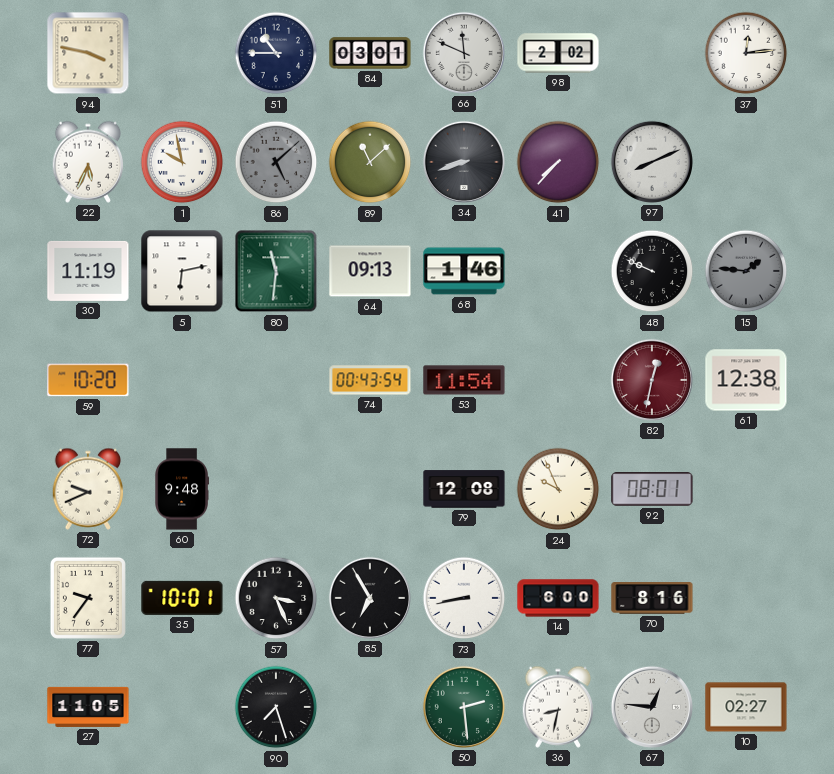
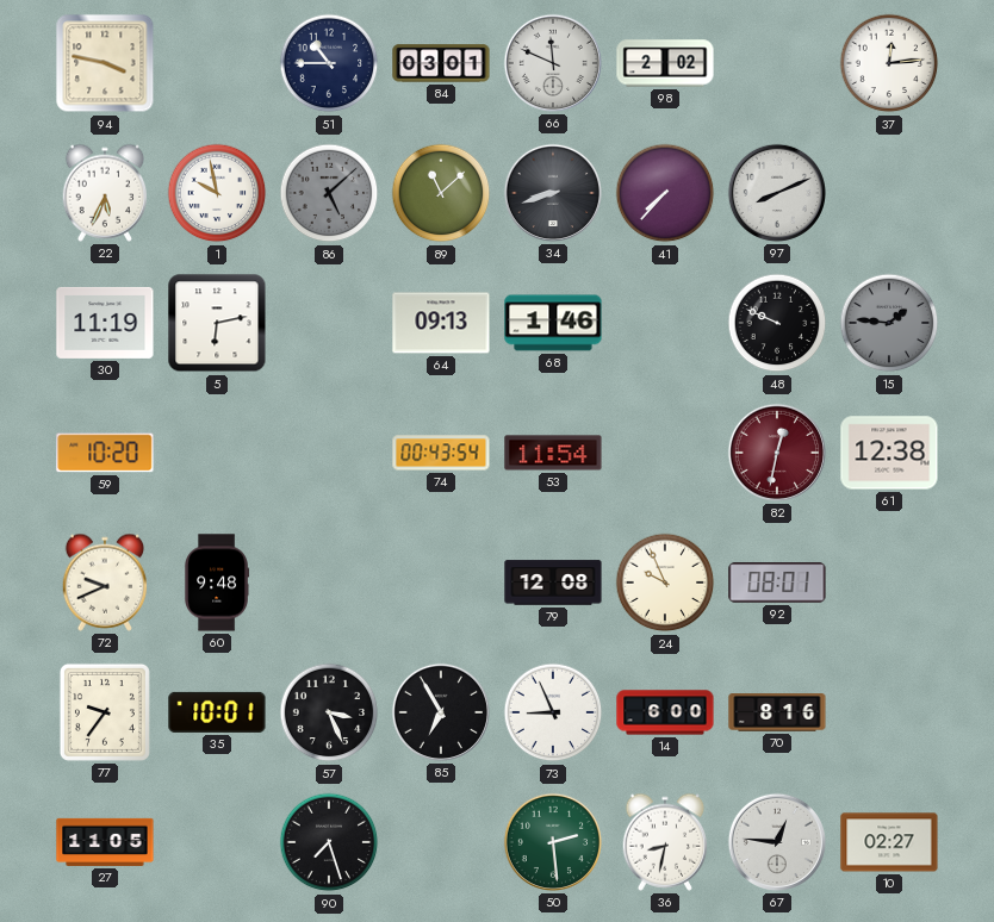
80: 11:31 -> none (276, 271)
73: 8:43 -> 8:56 (553, 712)
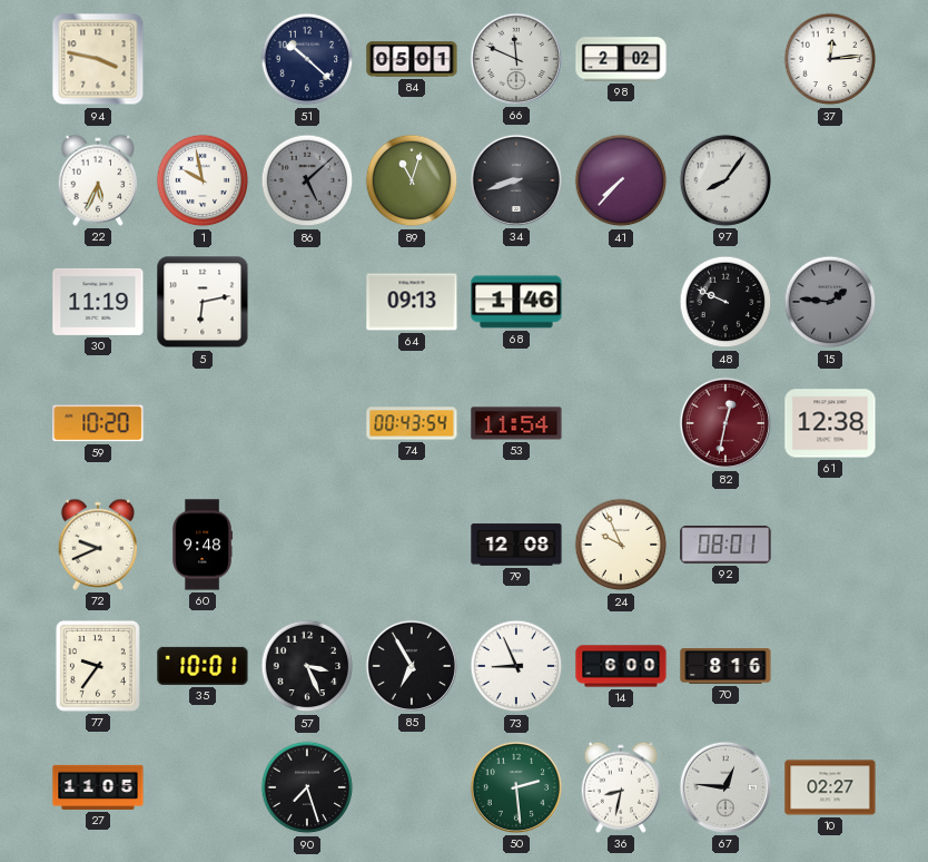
51: 10:45 -> 10:22 (307, 59)
84: 03:01 -> 05:01 (412, 59)
89: 11:08 -> 11:03 (412, 180)
97: 8:11 -> 8:06 (725, 180)
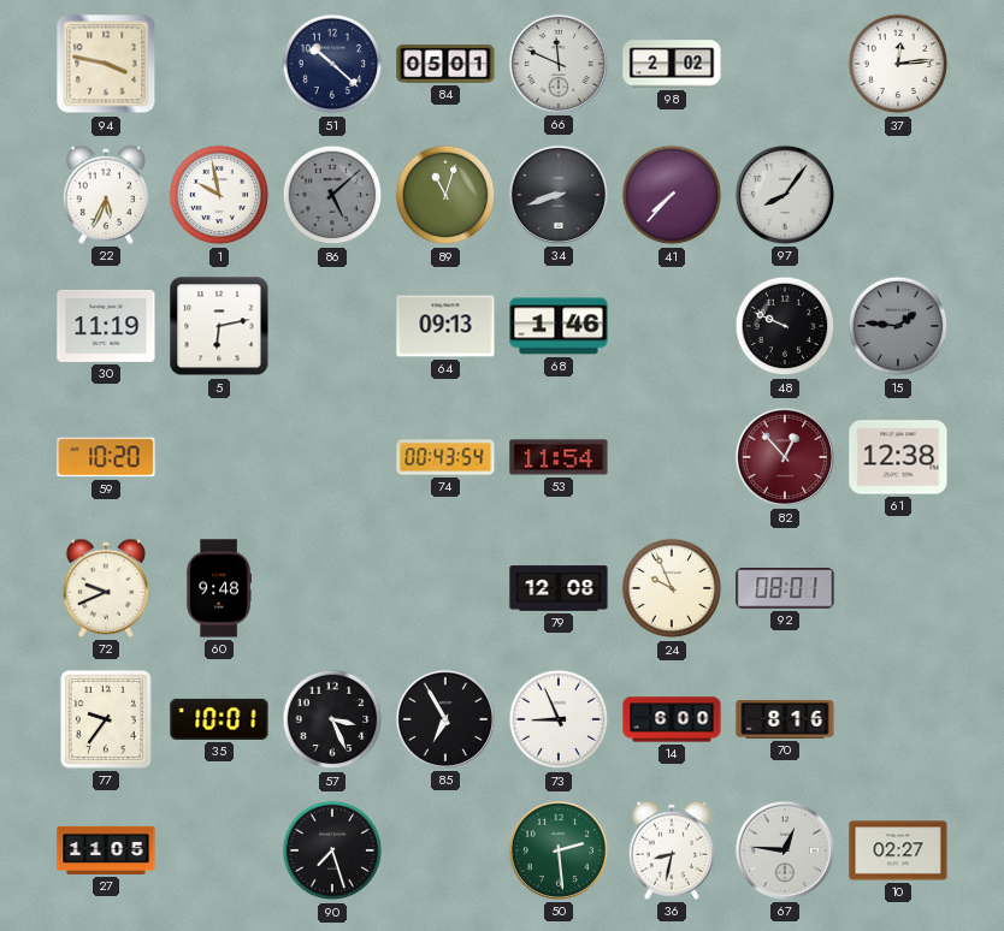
82: 12:32 -> 12:53 (785, 457)
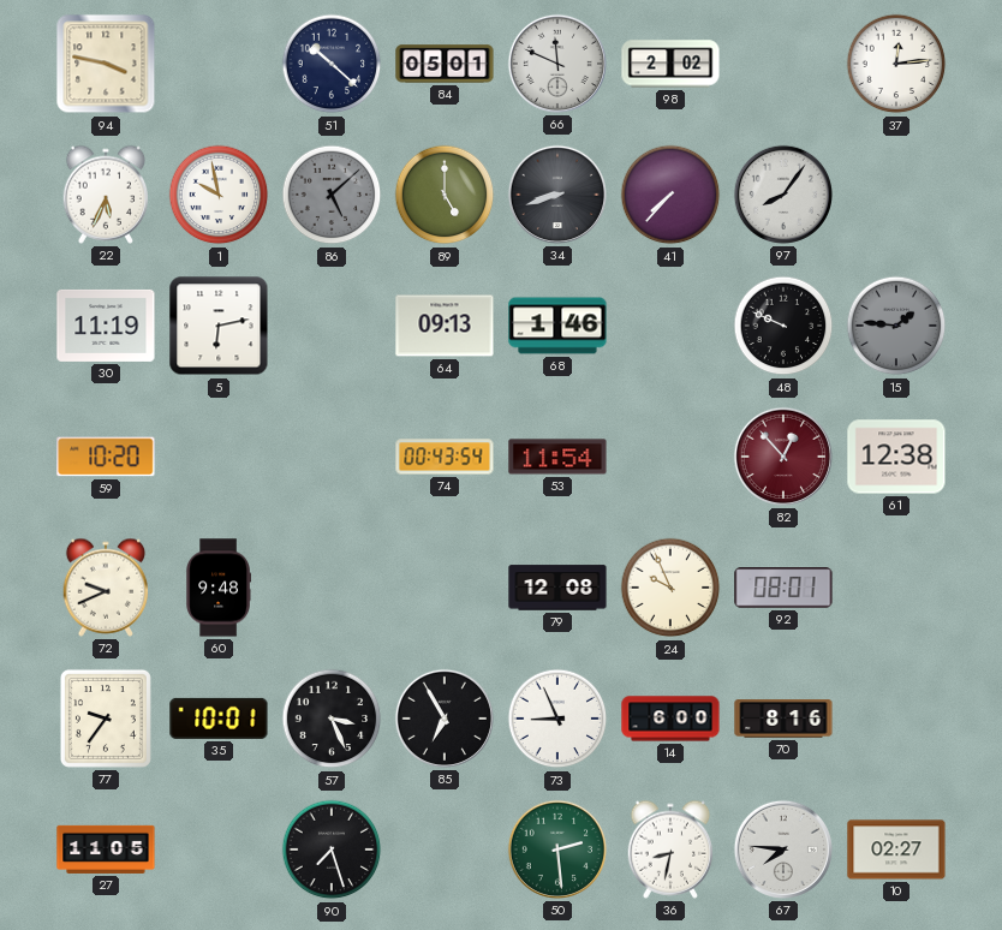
89: 11:03 -> 5:00 (445, 195)
67: 12:46 -> 7:46 (783, 849)
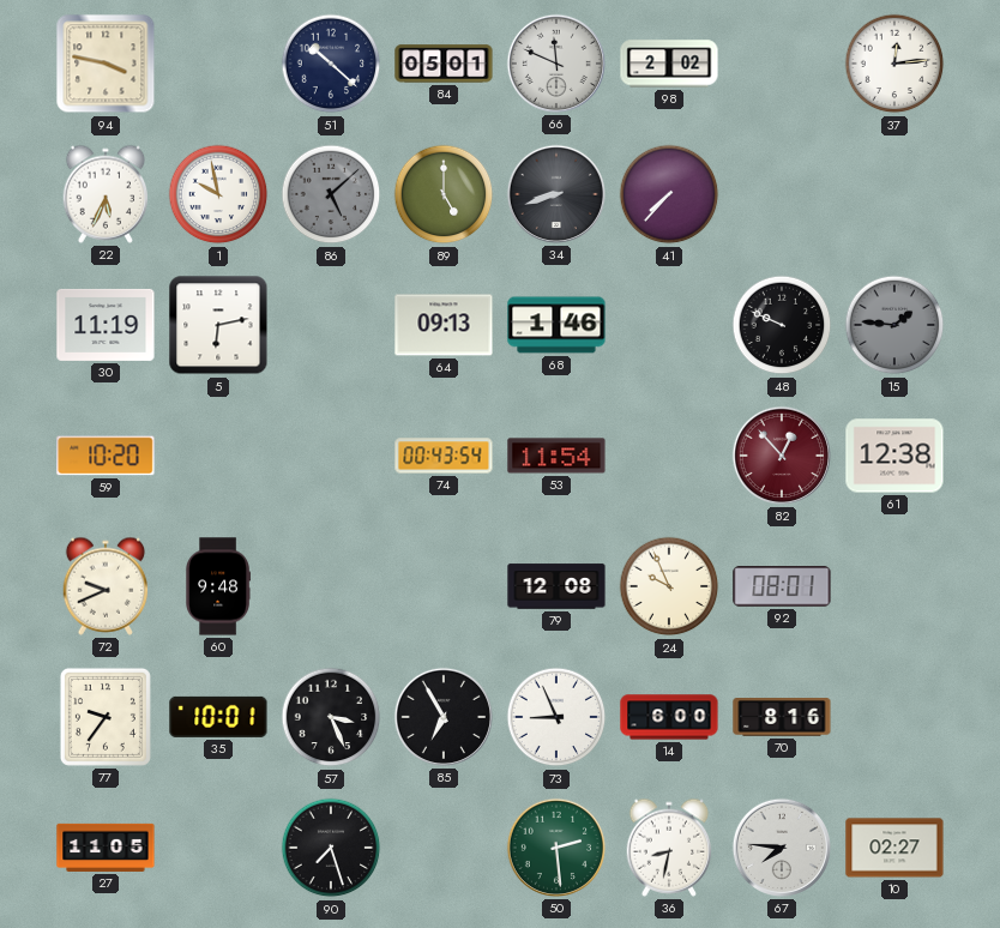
97: 8:06 -> none (783, 195)
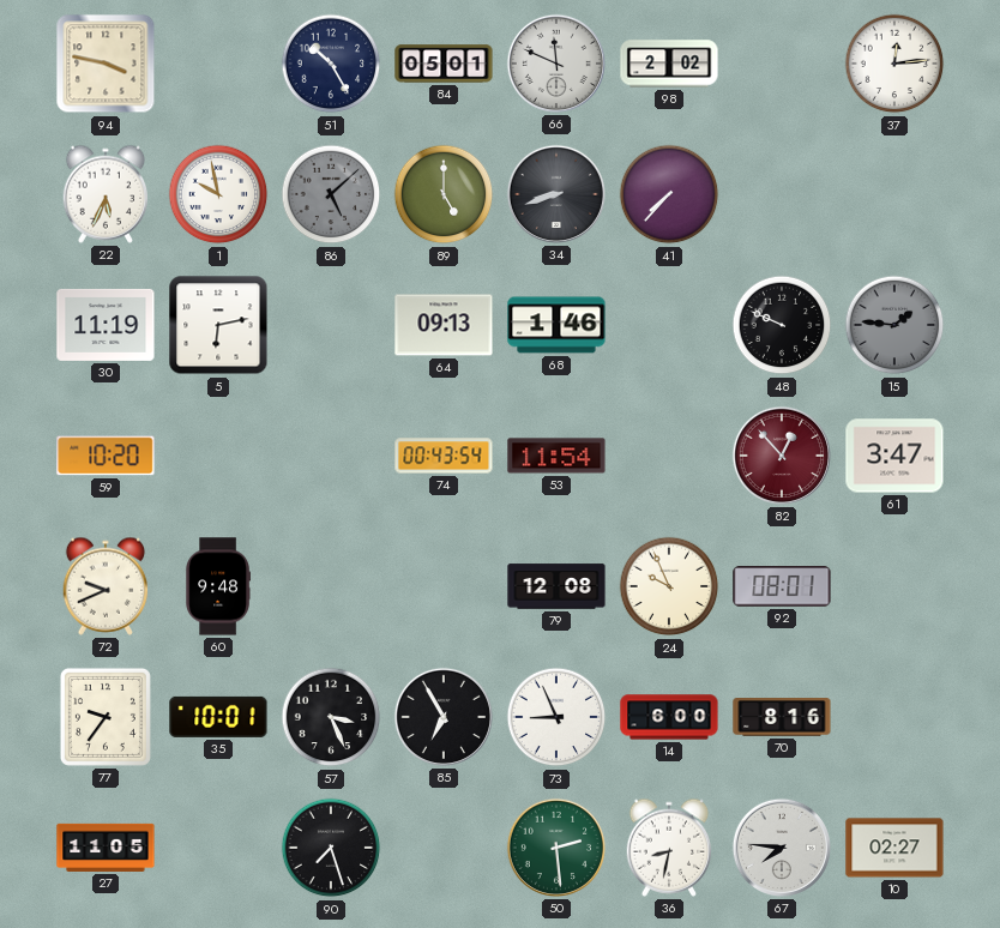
51: 10:22 -> 10:25 (331, 64)
61: 12:38 -> 3:47 (894, 456)
